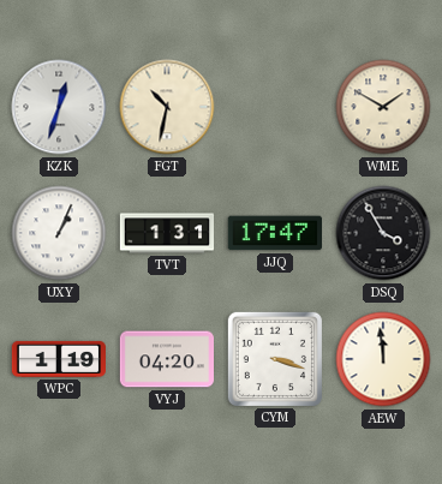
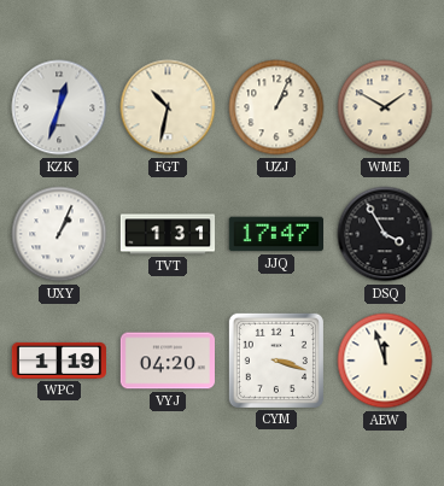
UZJ: none -> 1:04 (276, 107)
AEW: 11:59 -> 11:57 (385, 361)
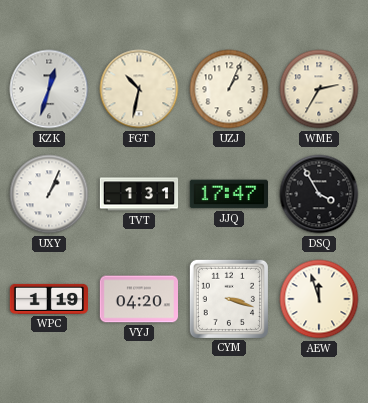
WME: 1:50 -> 2:35 (319, 89)
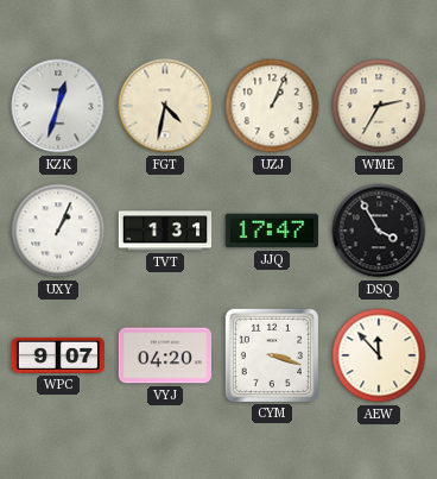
FGT: 10:32 -> 4:32 (165, 106)
WPC: 1:19 -> 9:07 (57, 355)
AEW: 11:57 -> 11:53 (379, 355)
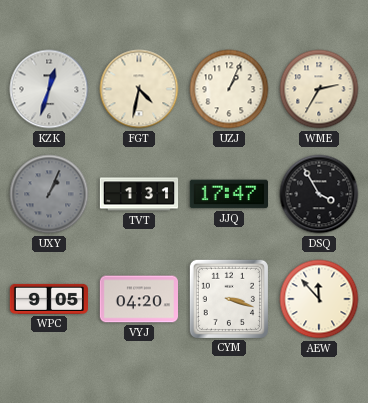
UXY dial: white -> grey (49, 194)
WPC: 9:07 -> 9:05 (48, 299)
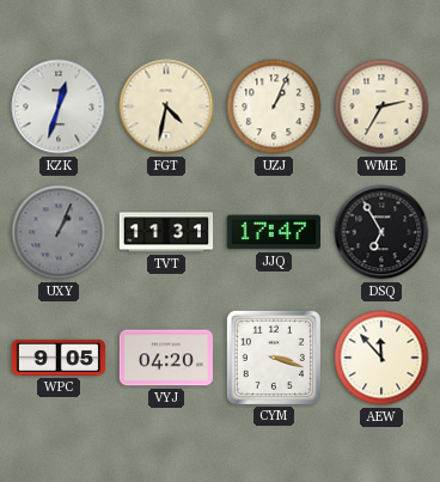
TVT: 1:31 -> 11:31 (166, 232)
DSQ: 3:55 -> 6:55 (381, 232)
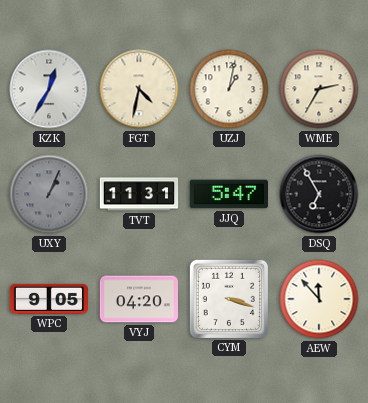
KZK: 12:33 -> 12:35 (49, 89)
UZJ: 1:04 -> 1:02 (229, 89)
JJQ: 17:47 -> 5:47 (228, 194)
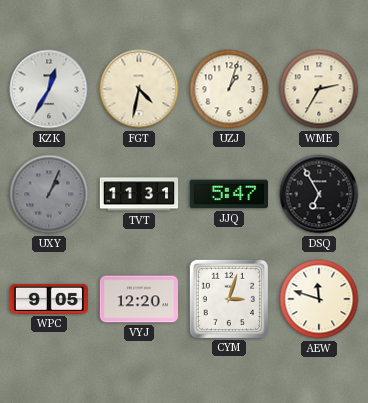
UZJ: 1:02 -> 1:03 (229, 89)
VYJ: 04:20 -> 12:20 (138, 299)
CYM: 3:18 -> 3:03 (229, 299)
AEW: 11:53 -> 11:48 (319, 299)
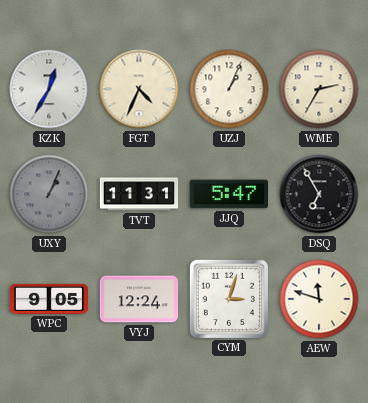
FGT: 4:32 -> 4:34 (139, 89)
UZJ: 1:03 -> 1:04 (229, 89)
VYJ: 12:20 -> 12:24 (138, 299)
